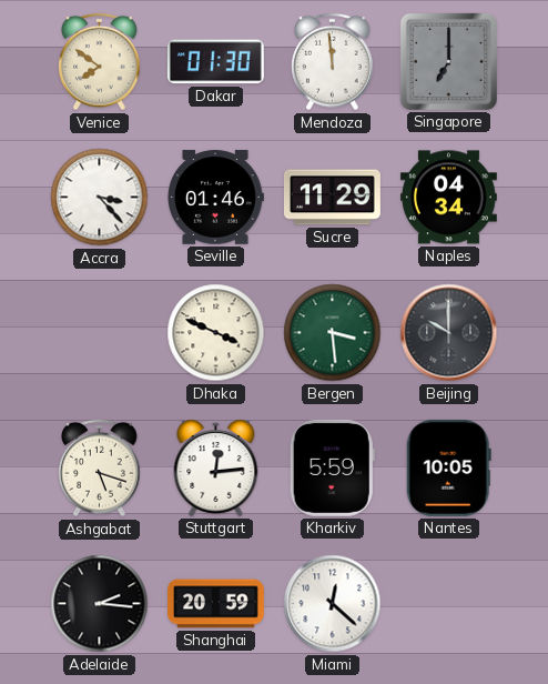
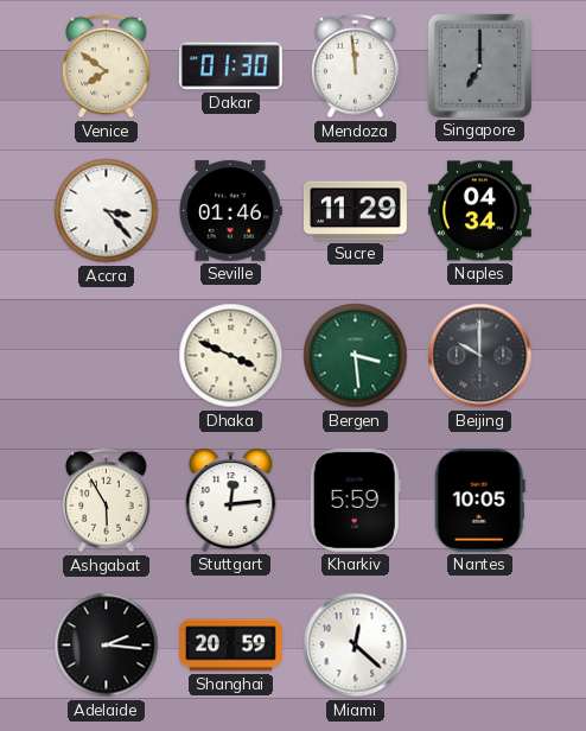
Ashgabat: 5:18 -> 5:55 (107, 501)
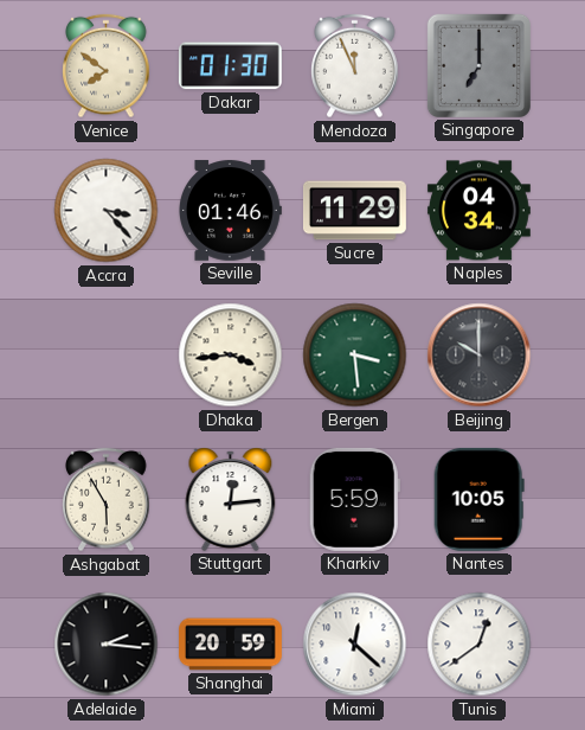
Mendoza: 11:59 -> 11:56 (355, 66)
Dhaka: 3:49 -> 3:44 (231, 356)
Tunis: none -> 12:39 (480, 645)
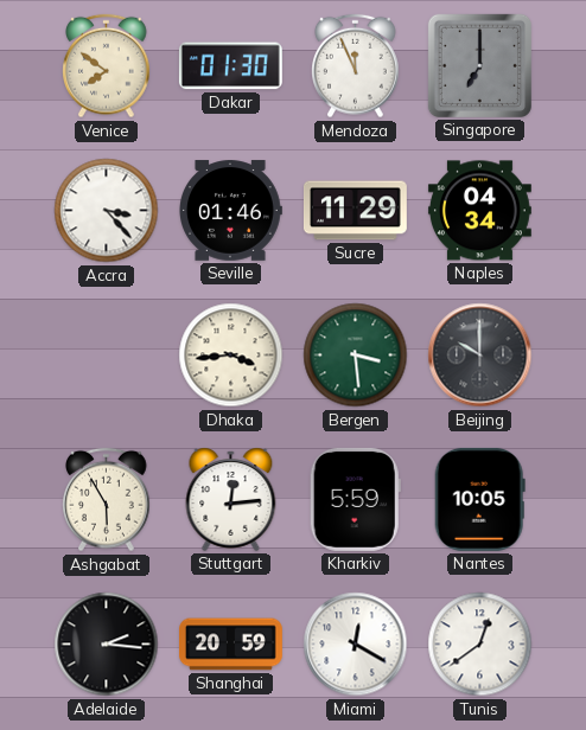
Miami: 12:22 -> 12:20 (356, 645)
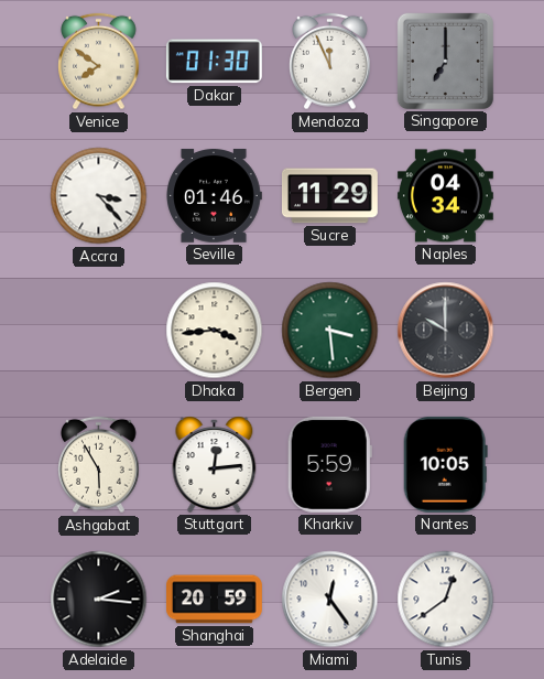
Miami: 12:20 -> 12:24 (330, 600)
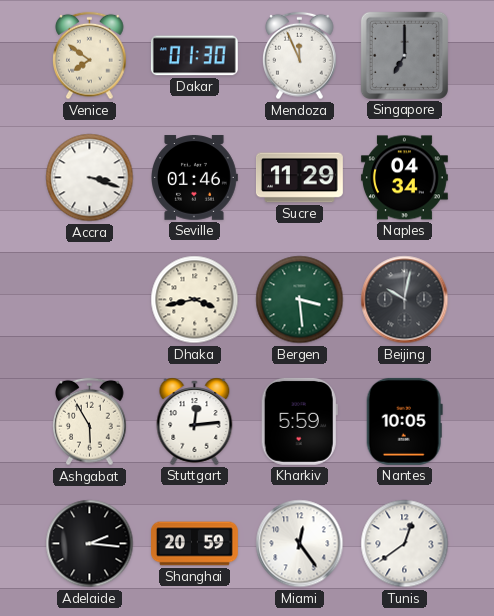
Accra: 3:23 -> 3:18 (90, 178)
Dhaka: 3:44 -> 3:43 (195, 300)
Beijing: 10:00 -> 10:02 (405, 300)
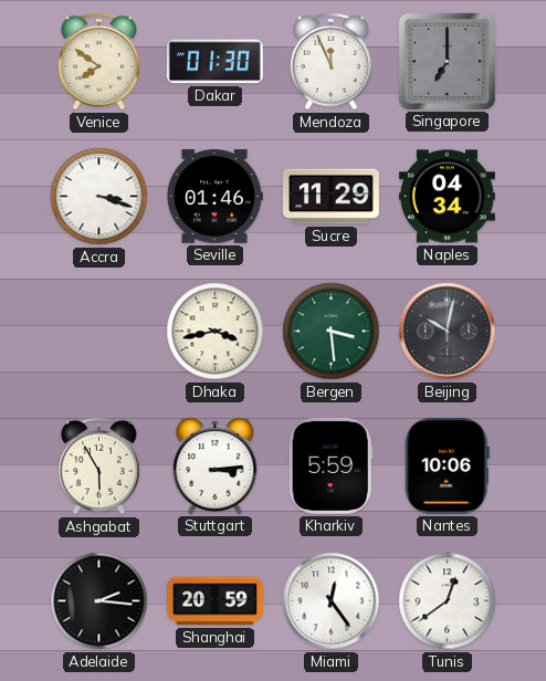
Stuttgart: 12:14 -> 3:14 (216, 465)
Nantes: 10:05 -> 10:06 (447, 465)
